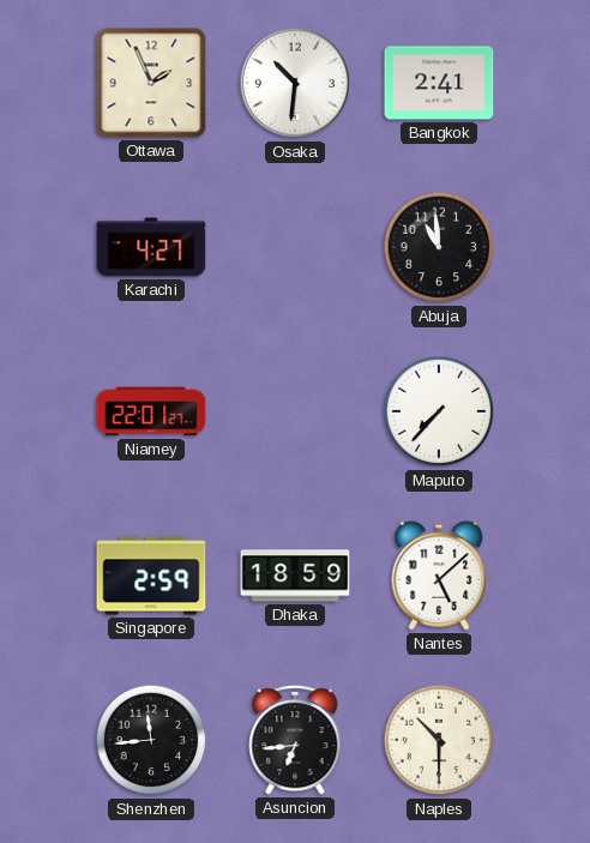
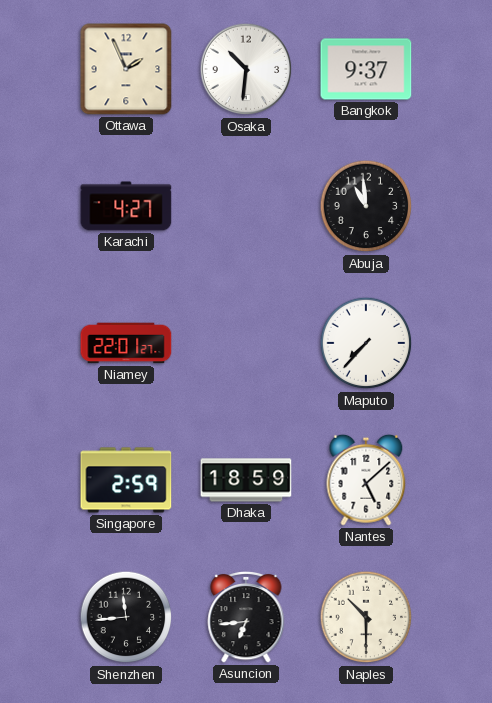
Bangkok: 2:41 -> 9:37 (366, 69)
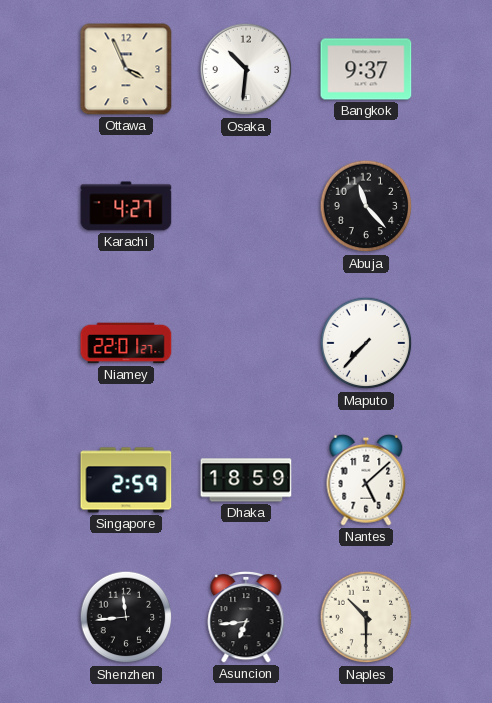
Ottawa: 1:56 -> 3:56 (126, 69)
Abuja: 10:59 -> 11:23 (366, 206)
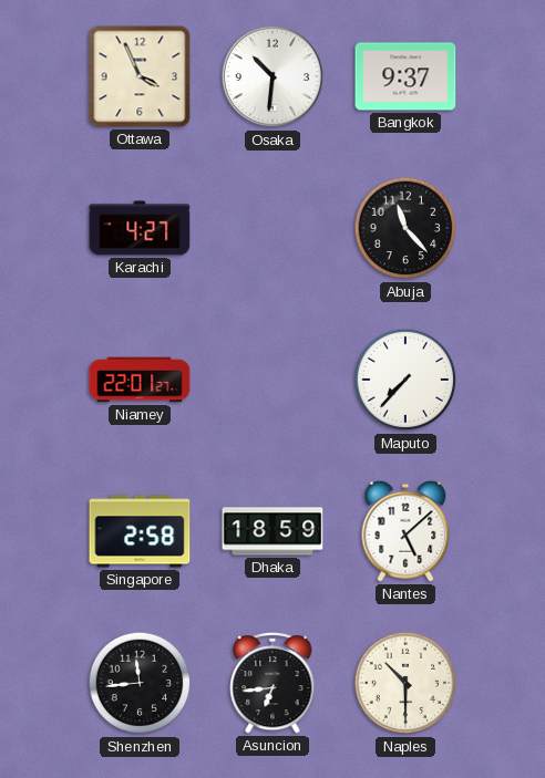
Singapore: 2:59 -> 2:58 (140, 531)
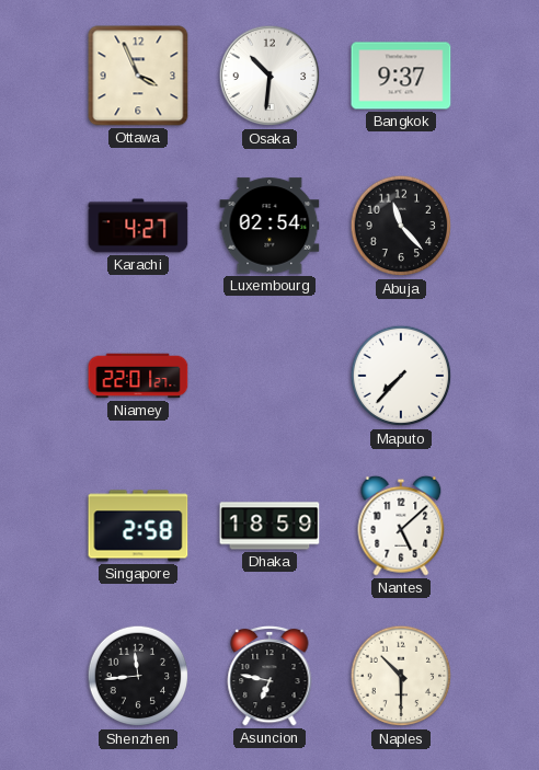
Luxembourg: none -> 02:54 (269, 226)
Asuncion: 6:44 -> 6:47 (269, 676)
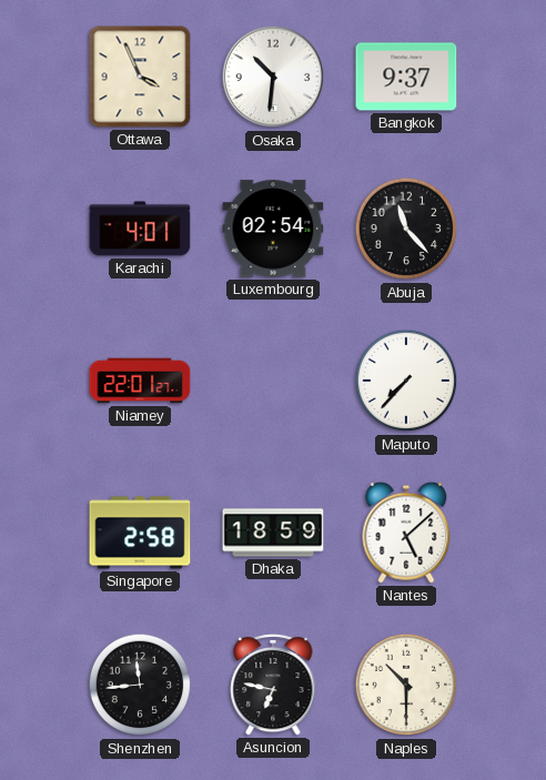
Karachi: 4:27 -> 4:01 (140, 229)
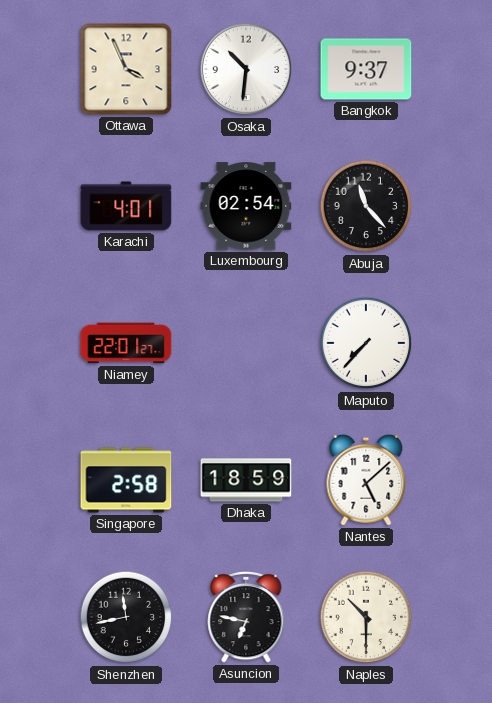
Shenzhen: 11:44 -> 11:43 (126, 617)
